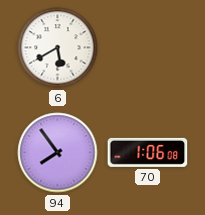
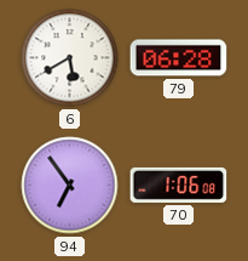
79: none -> 06:28 (179, 58)
94: 7:54 -> 6:54 (70, 186)
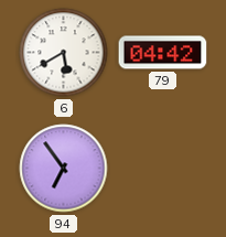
79: 06:28 -> 04:42 (163, 53)
70: 1:06 -> none (179, 185)
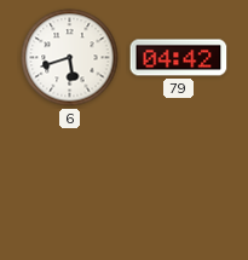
6: 5:40 -> 5:42 (70, 58)
94: 6:54 -> none (64, 169)
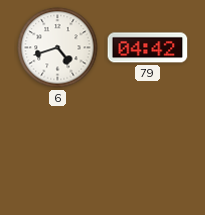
6: 5:42 -> 4:42 (58, 48)
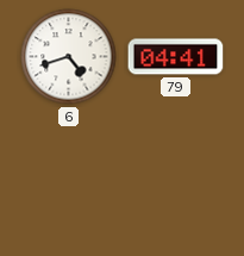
79: 04:42 -> 04:41 (176, 57)
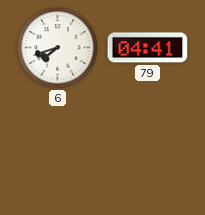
6: 4:42 -> 7:42 (58, 48)
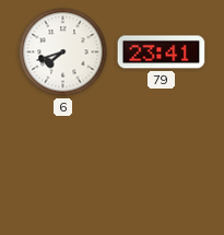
79: 04:41 -> 23:41 (162, 52)
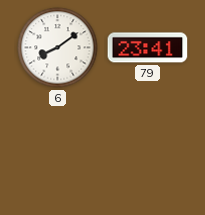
6: 7:42 -> 8:09 (58, 48)
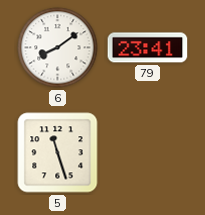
5: none -> 11:27 (58, 153)
